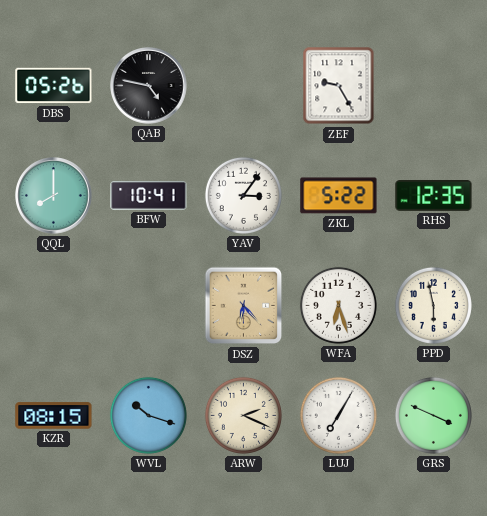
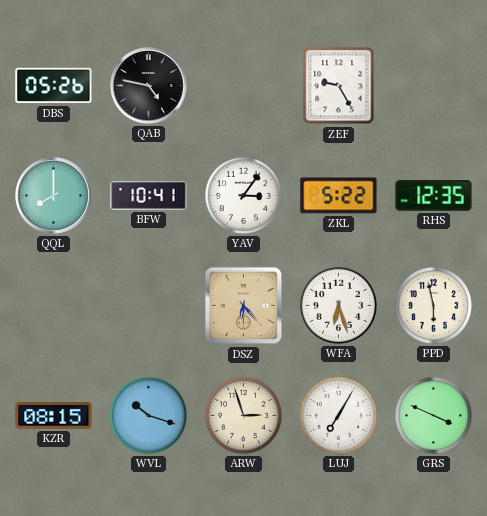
ARW: 2:19 -> 2:57 (243, 415)
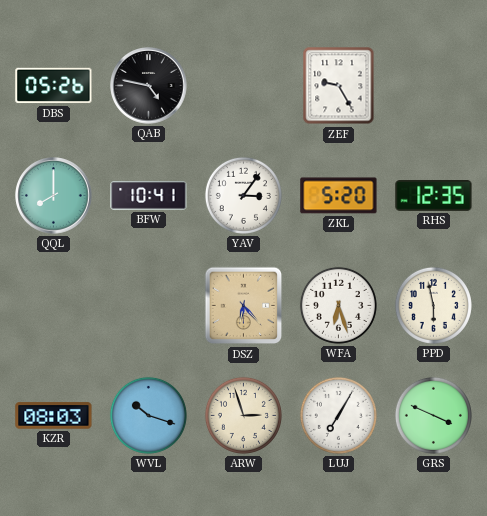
ZKL: 5:22 -> 5:20 (339, 196)
KZR: 08:15 -> 08:03 (54, 416)
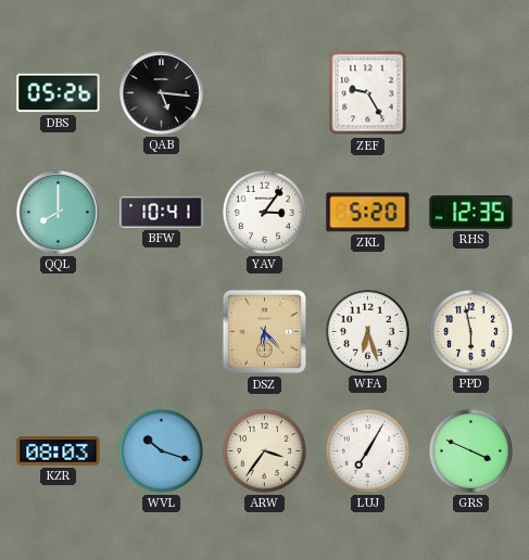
QAB: 4:47 -> 5:16 (162, 93)
ARW: 2:57 -> 3:36 (264, 450)
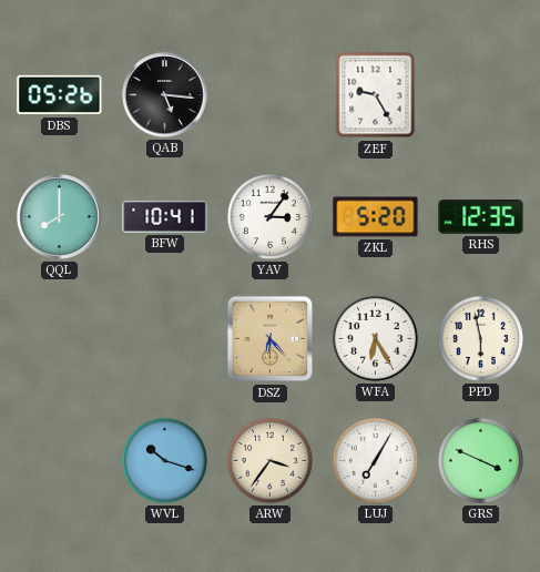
WFA: 6:27 -> 6:25 (375, 338)
KZR: 08:03 -> none (59, 451)
